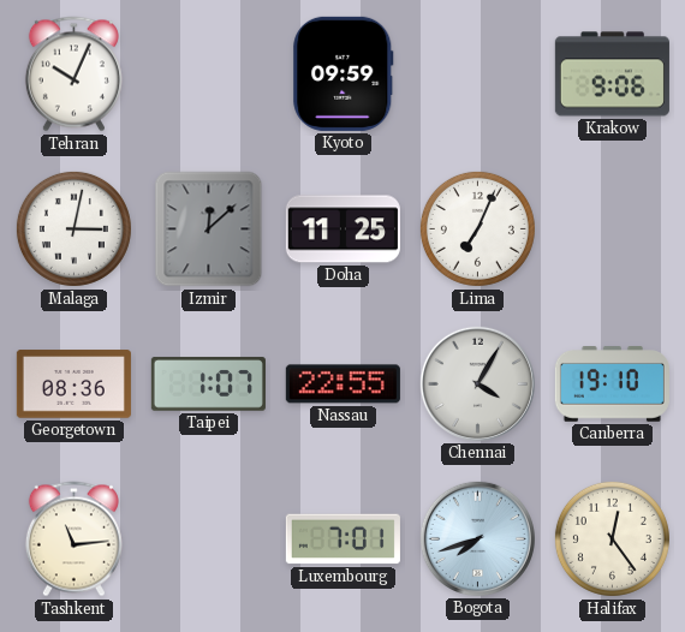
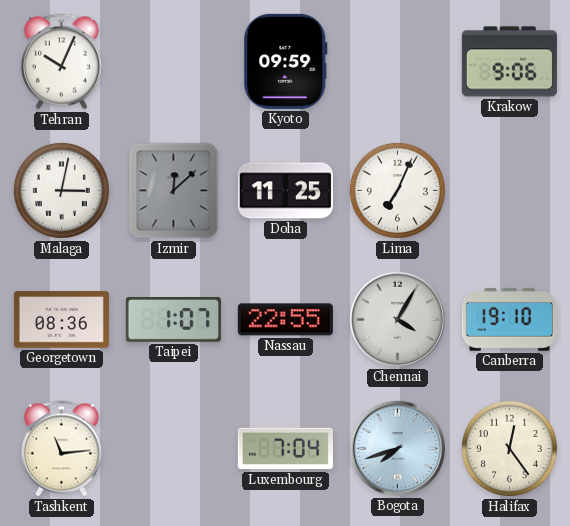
Luxembourg: 7:01 -> 7:04 (285, 449)
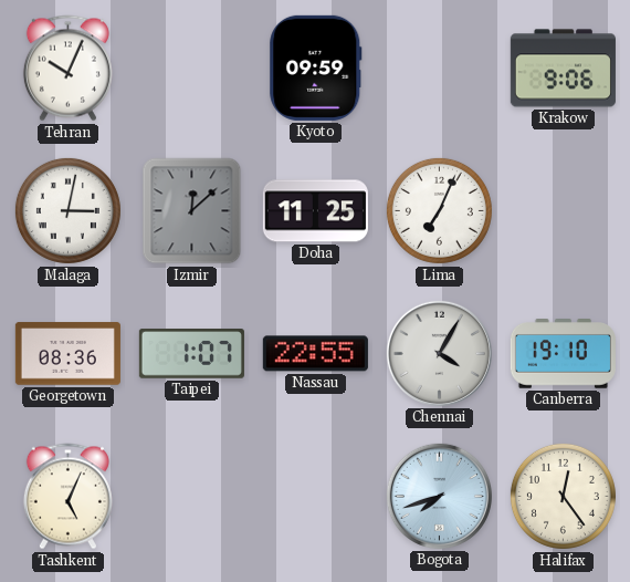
Tashkent: 11:14 -> 5:04 (67, 497)
Luxembourg: 7:04 -> none (285, 449)
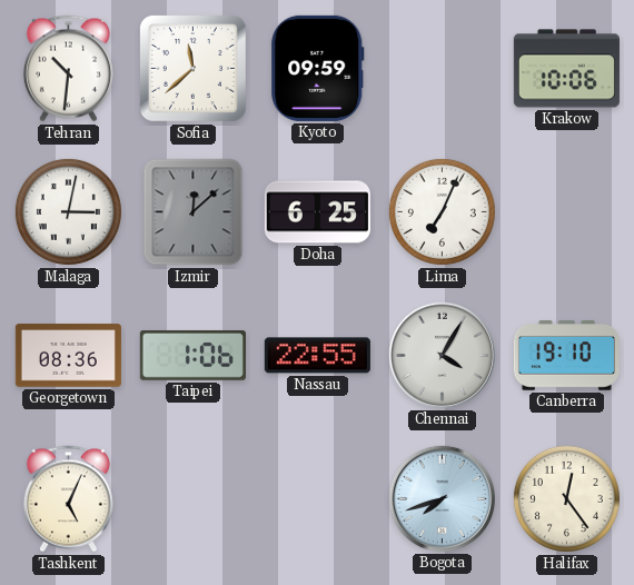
Tehran: 10:04 -> 10:31 (68, 69)
Sofia: none -> 11:38 (192, 68)
Krakow: 9:06 -> 10:06 (566, 69)
Doha: 11:25 -> 6:25 (317, 212)
Taipei: 1:07 -> 1:06 (192, 356)
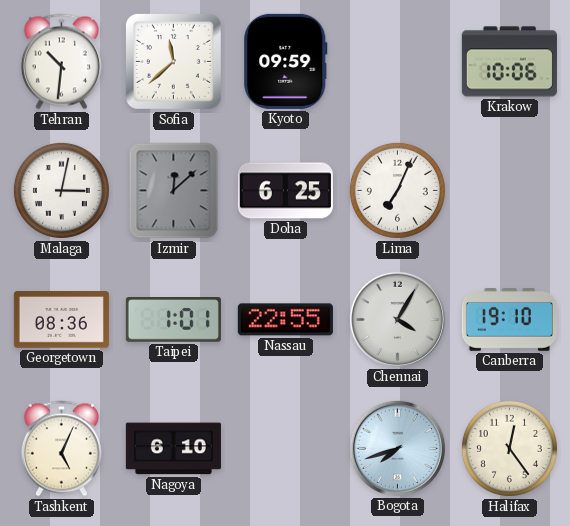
Taipei: 1:06 -> 1:01 (173, 320)
Nagoya: none -> 6:10 (173, 449)
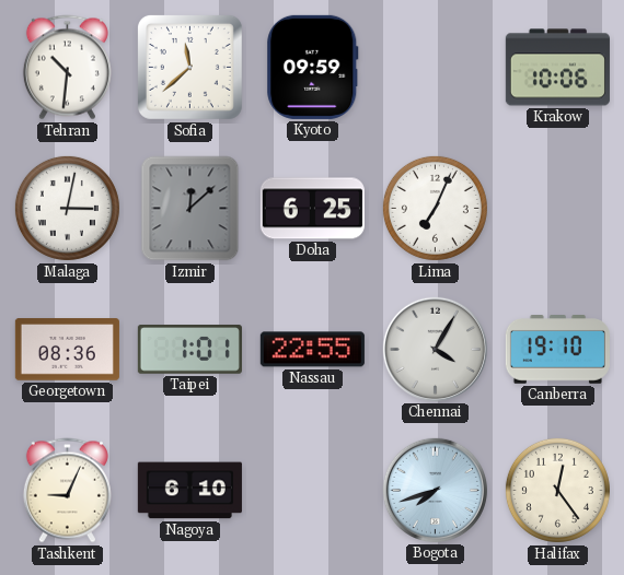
Tashkent: 5:04 -> 9:04 (67, 491)
